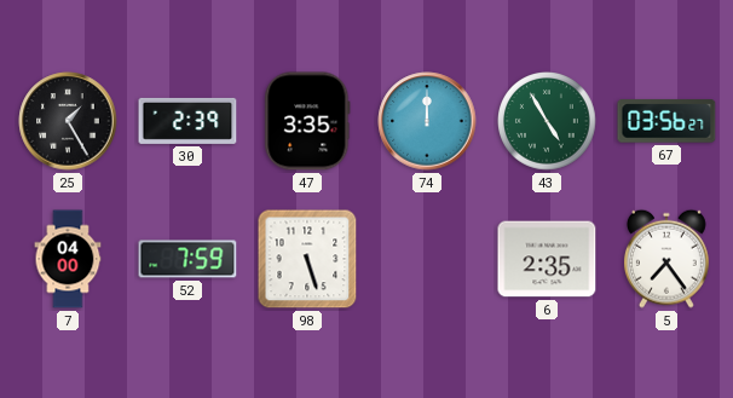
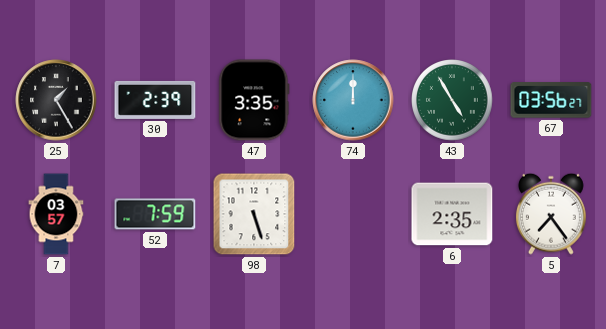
7: 04:00 -> 03:57 (56, 214)
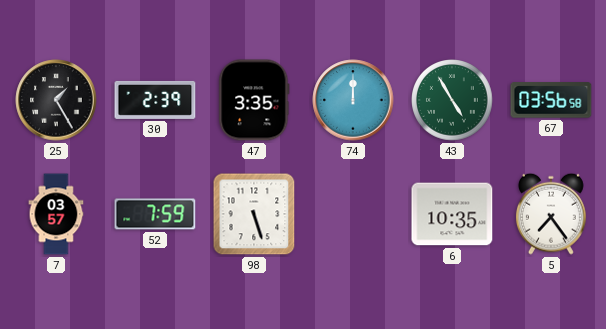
67: 03:56:27 -> 03:56:58 (551, 100)
6: 2:35 -> 10:35 (452, 214)
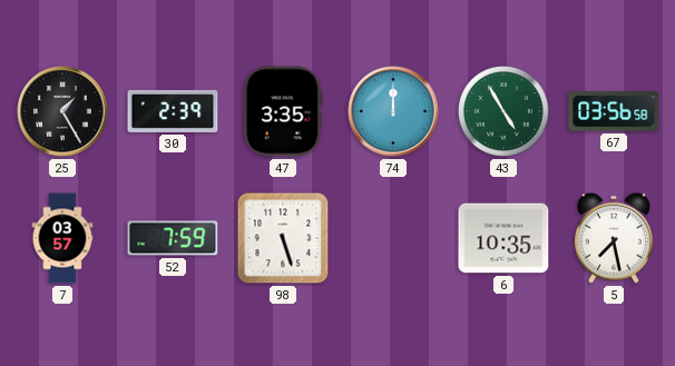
5: 7:24 -> 7:28 (614, 238)
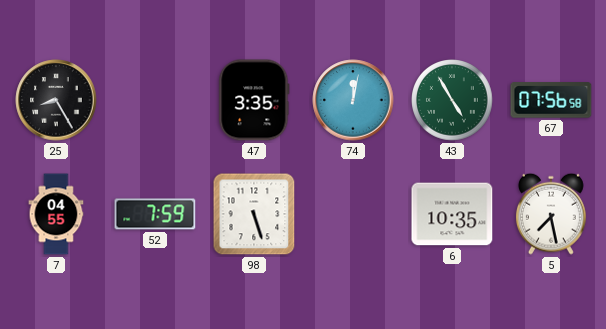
25: 1:25 -> 8:25 (56, 100)
30: 2:39 -> none (173, 111)
74: 12:00 -> 12:02 (353, 100)
67: 03:56 -> 07:56 (551, 100)
7: 03:57 -> 04:55 (56, 214)
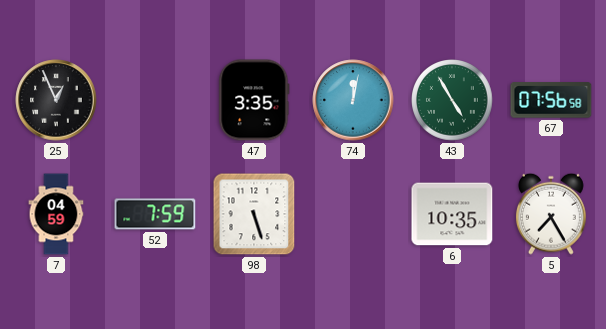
25: 8:25 -> 12:56 (56, 100)
7: 04:55 -> 04:59 (56, 214)
5: 7:28 -> 7:25 (551, 214)
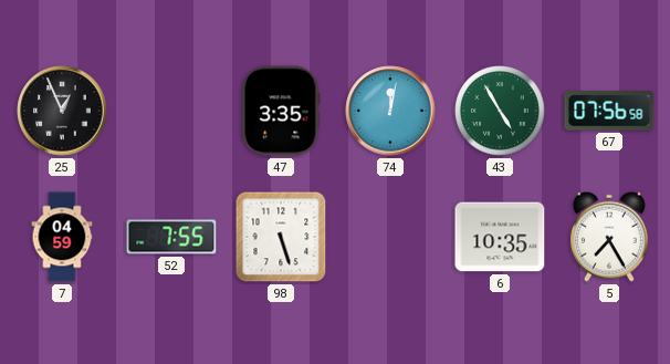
52: 7:59 -> 7:55 (171, 237)
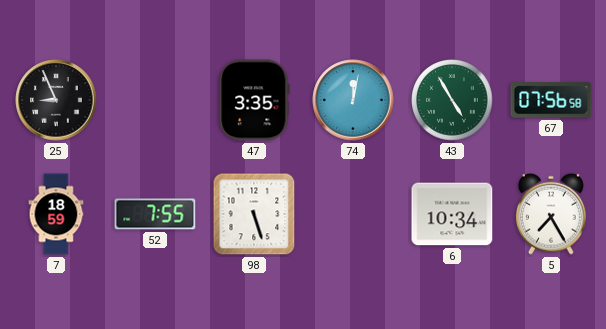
25: 12:56 -> 8:56 (56, 100)
7: 04:59 -> 18:59 (56, 214)
6: 10:35 -> 10:34 (452, 214)
